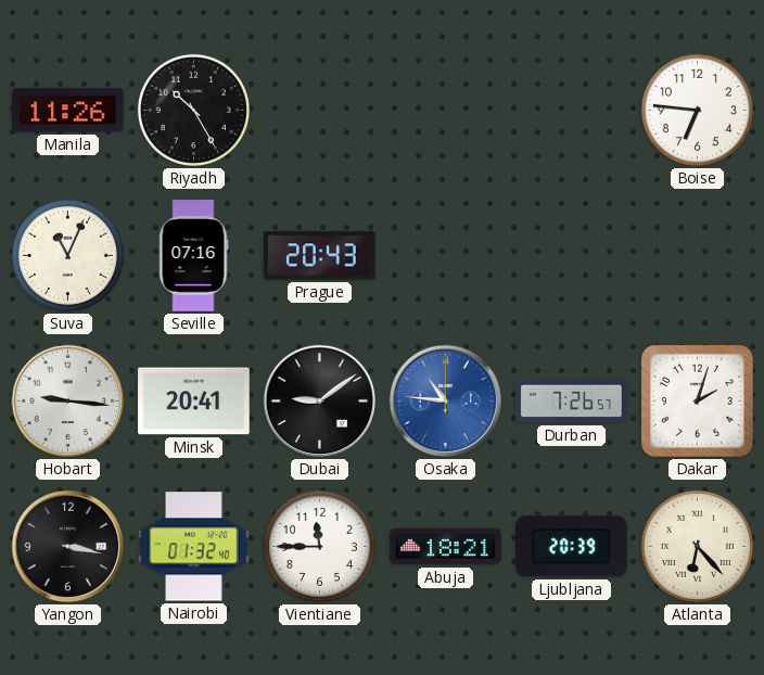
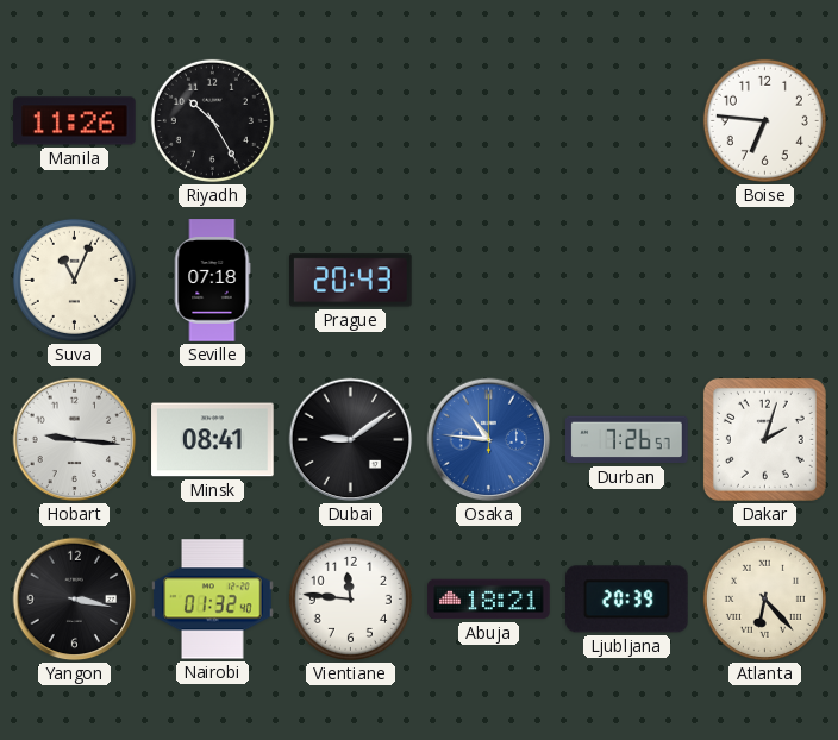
Seville: 07:16 -> 07:18 (212, 281)
Minsk: 20:41 -> 08:41 (213, 440)
Vientiane: 11:45 -> 11:46 (350, 598)
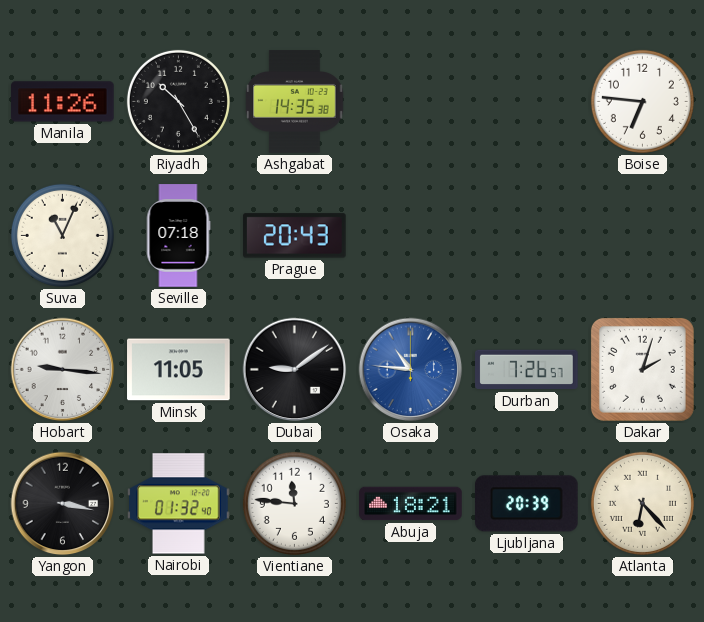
Ashgabat: none -> 14:35 (295, 102)
Minsk: 08:41 -> 11:05 (179, 370)
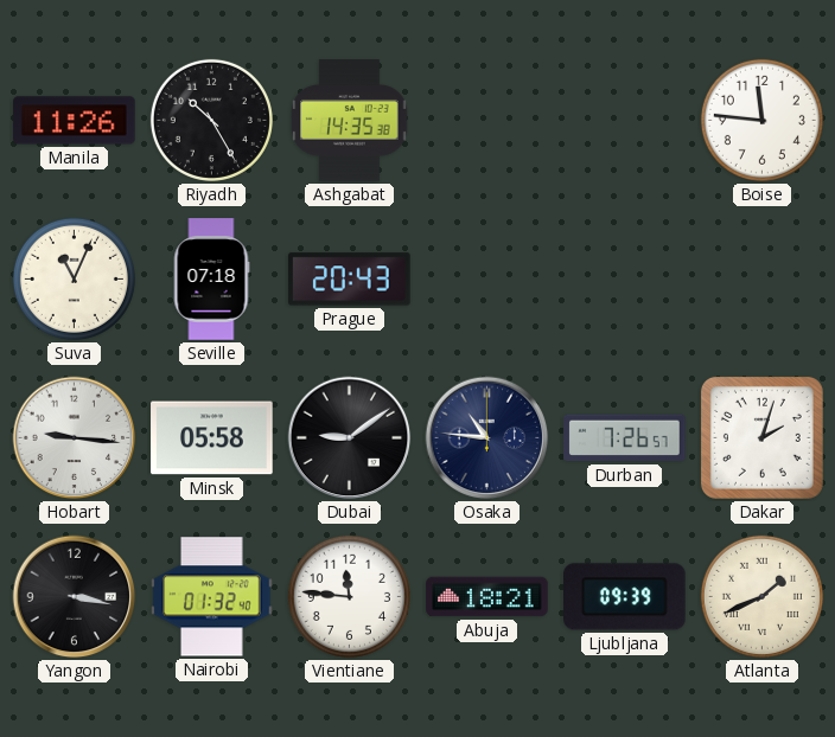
Boise: 6:46 -> 11:46 (761, 120)
Minsk: 11:05 -> 05:58 (212, 438)
Osaka dial: blue -> navy (487, 438)
Ljubljana: 20:39 -> 09:39 (625, 597)
Atlanta: 6:23 -> 1:41 (761, 596)
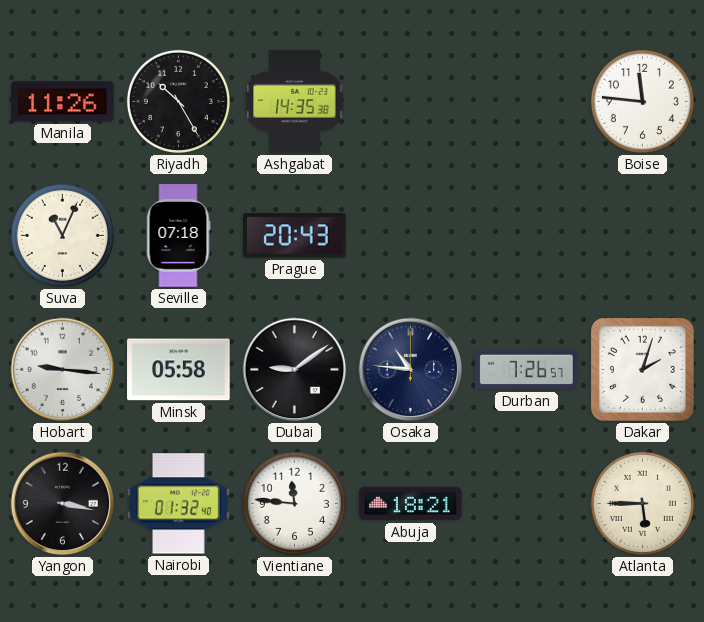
Ljubljana: 09:39 -> none (625, 597)
Atlanta: 1:41 -> 5:45 (642, 503)
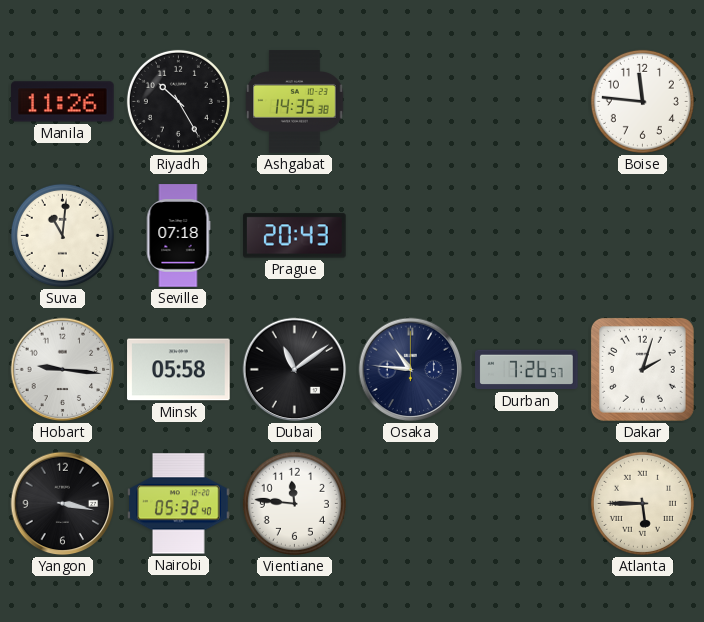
Suva: 11:04 -> 11:01 (62, 235)
Dubai: 9:09 -> 11:09 (295, 370)
Nairobi: 01:32 -> 05:32 (179, 504)
Abuja: 18:21 -> none (411, 504)
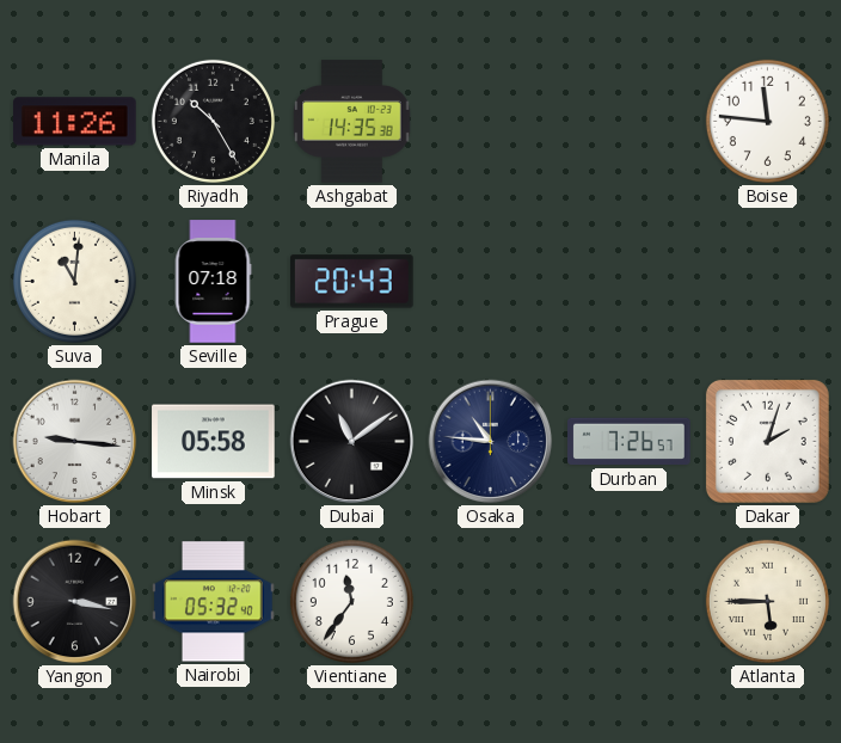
Vientiane: 11:46 -> 11:36 (351, 601)
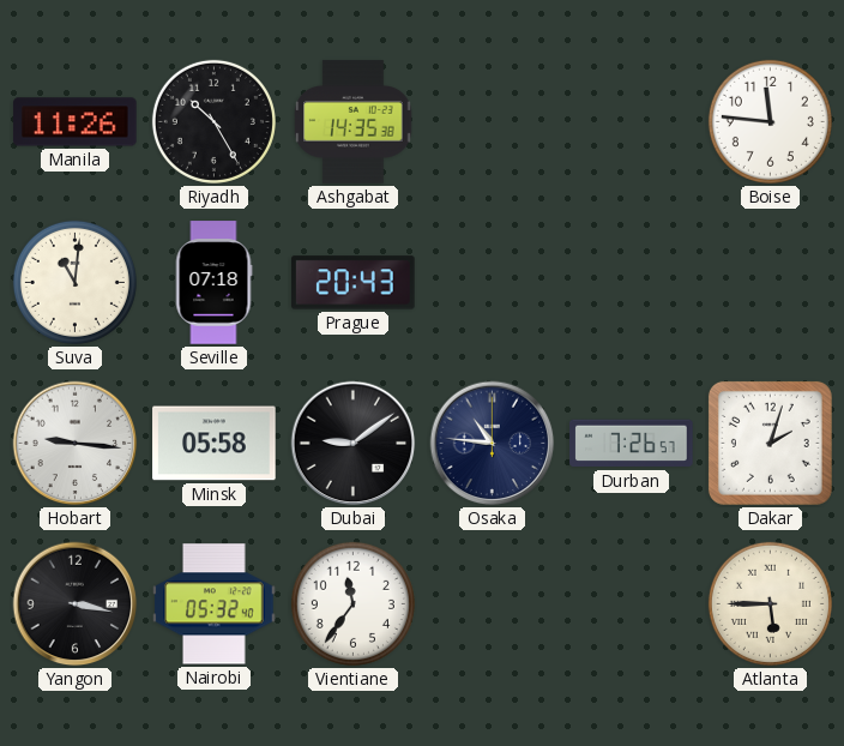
Dubai: 11:09 -> 9:09 (354, 444)
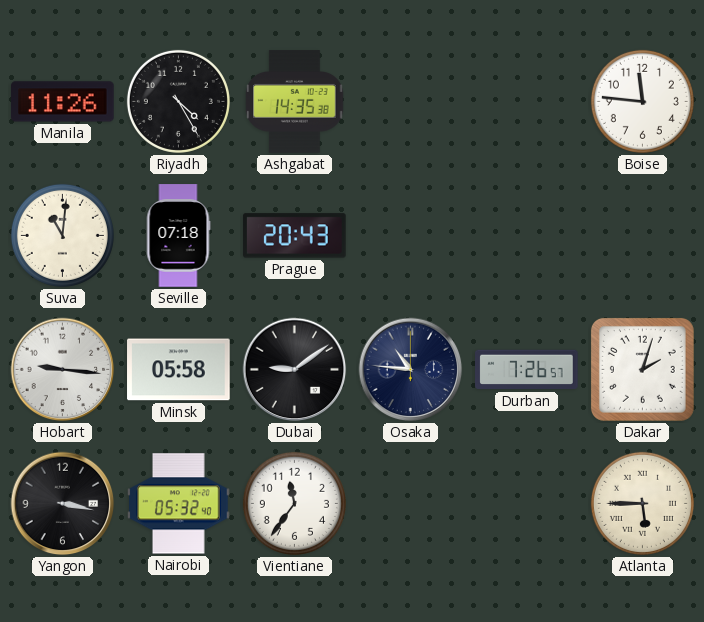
Riyadh: 10:25 -> 4:25 (178, 101)
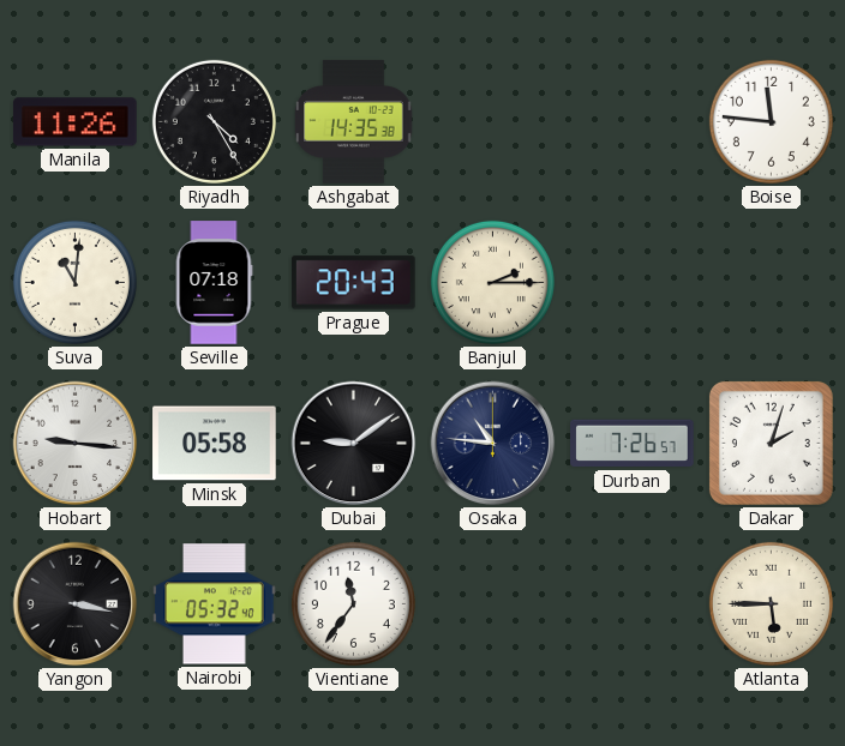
Banjul: none -> 2:15 (492, 282)
